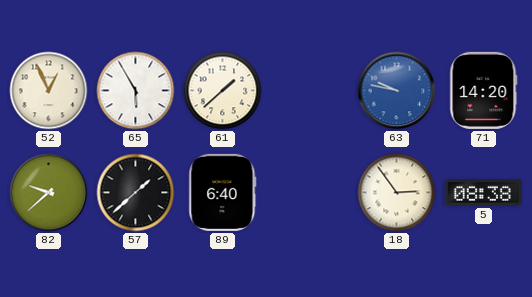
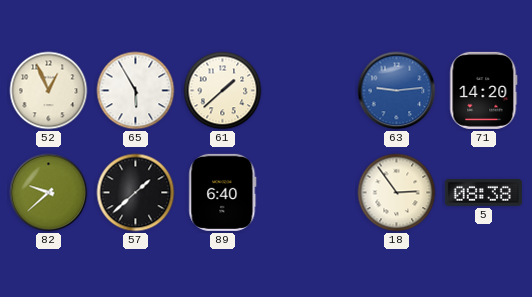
63: 9:47 -> 9:14 (397, 91)
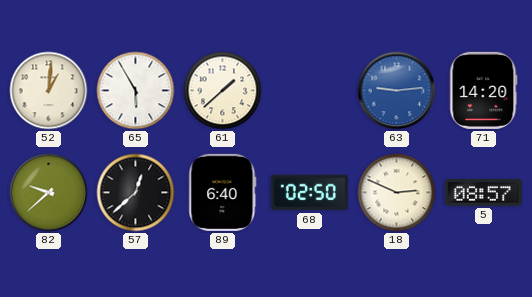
52: 12:56 -> 1:01 (49, 91)
57: 1:38 -> 12:38 (136, 193)
68: none -> 02:50 (309, 193)
18: 2:54 -> 2:49 (397, 193)
5: 08:38 -> 08:57 (483, 192)
